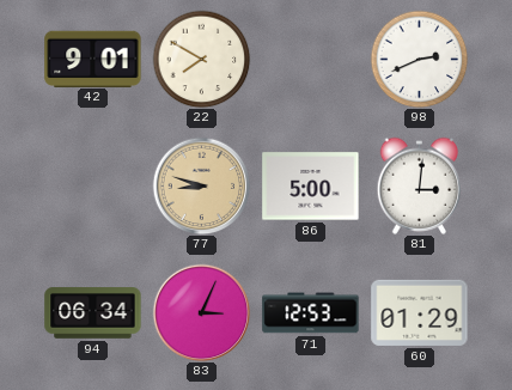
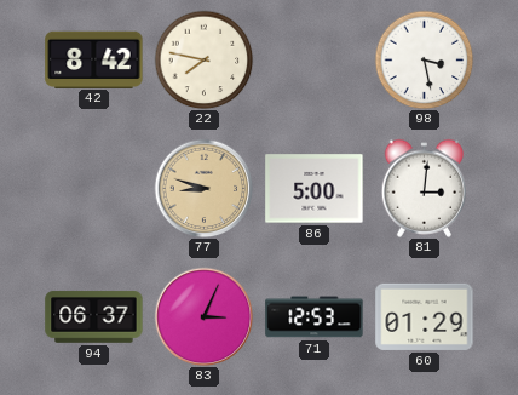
42: 9:01 -> 8:42 (94, 59)
22: 7:50 -> 7:47 (203, 59)
98: 2:41 -> 3:28 (424, 59)
94: 06:34 -> 06:37 (94, 317)
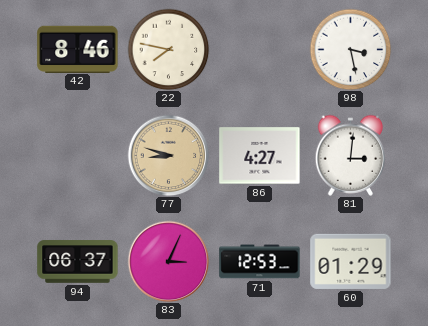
42: 8:42 -> 8:46 (78, 49)
86: 5:00 -> 4:27 (260, 156)
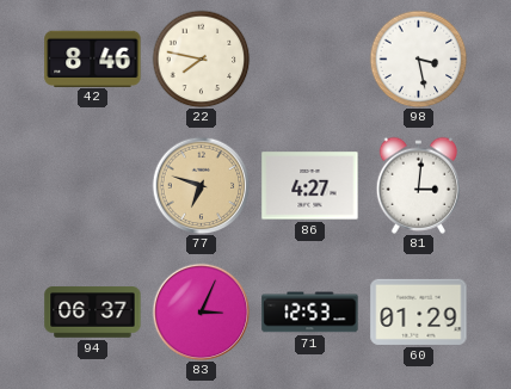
77: 8:48 -> 6:48 (201, 185)
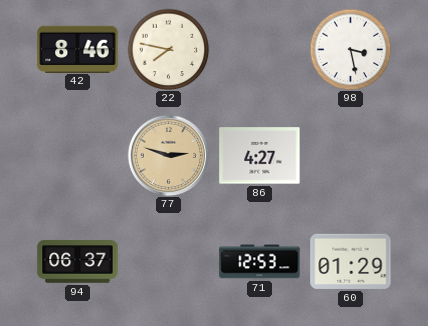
77: 6:48 -> 2:48 (168, 155)
81: 3:01 -> none (419, 185)
83: 3:04 -> none (201, 311)
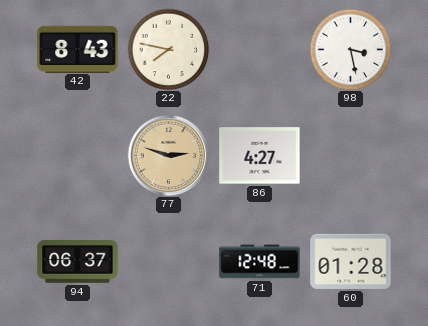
42: 8:46 -> 8:43 (78, 49)
71: 12:53 -> 12:48 (260, 262)
60: 01:29 -> 01:28 (351, 261)
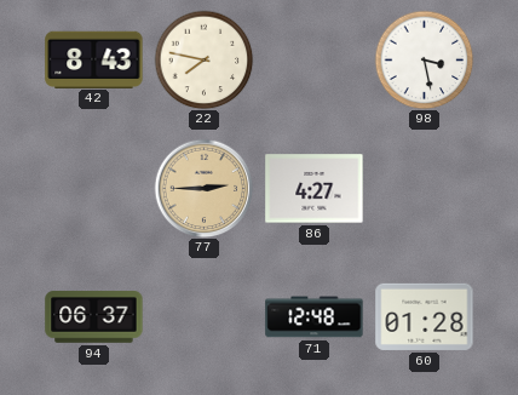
77: 2:48 -> 2:45 (203, 188)
